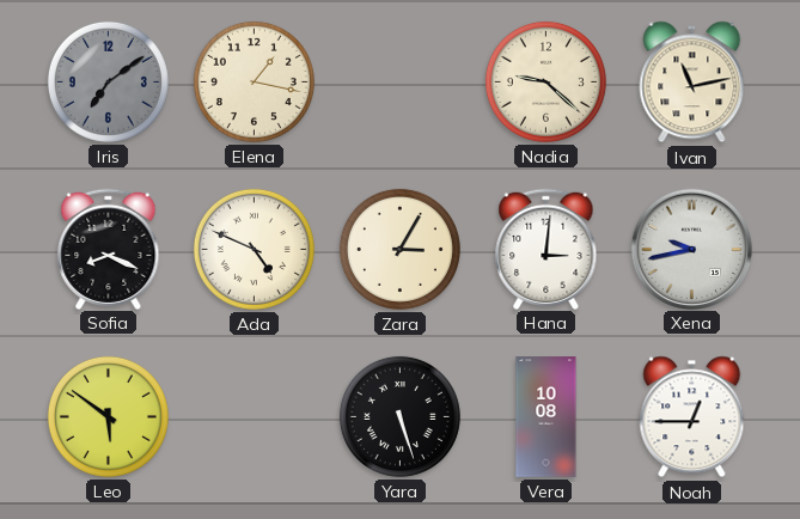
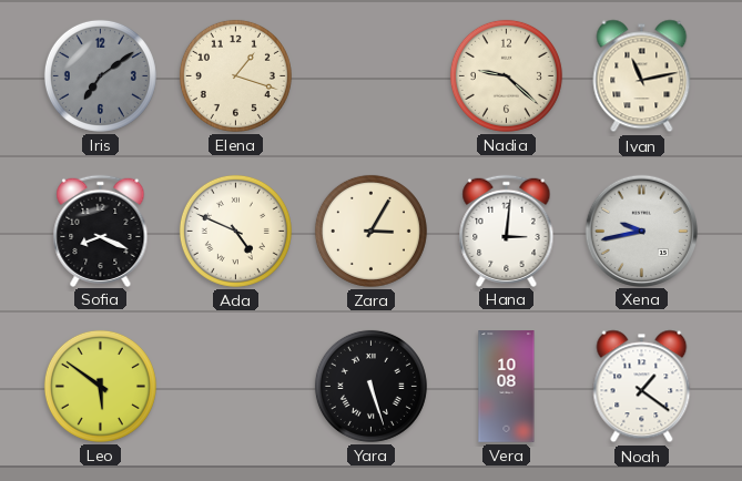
Elena: 1:17 -> 1:18 (235, 75)
Noah: 12:45 -> 1:21 (642, 387)
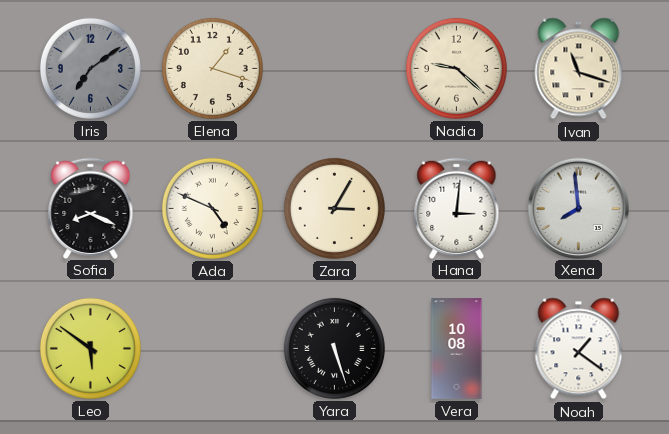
Ivan: 11:13 -> 11:18 (579, 69)
Xena: 9:43 -> 7:59 (578, 208)
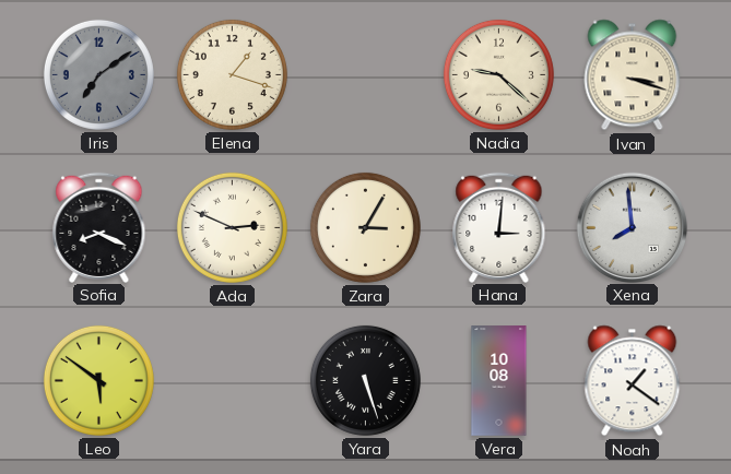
Ivan: 11:18 -> 3:18 (633, 75)
Ada: 4:49 -> 2:49 (232, 227)
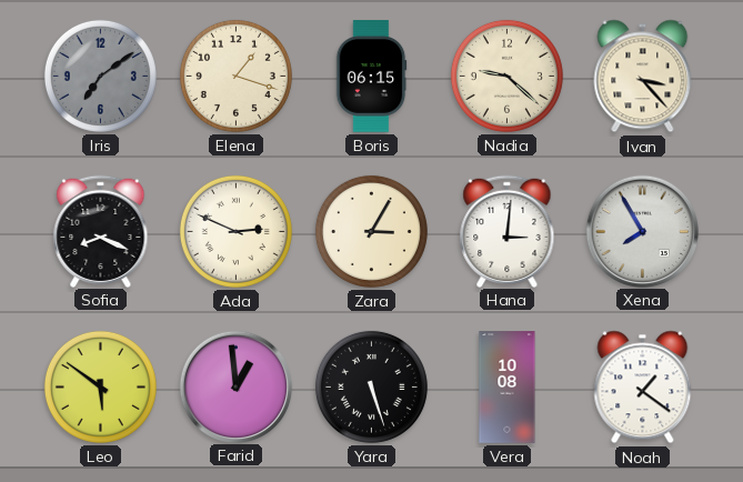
Boris: none -> 06:15 (371, 77)
Ivan: 3:18 -> 3:23 (643, 77)
Xena: 7:59 -> 7:55 (642, 231)
Farid: none -> 12:59 (235, 386)
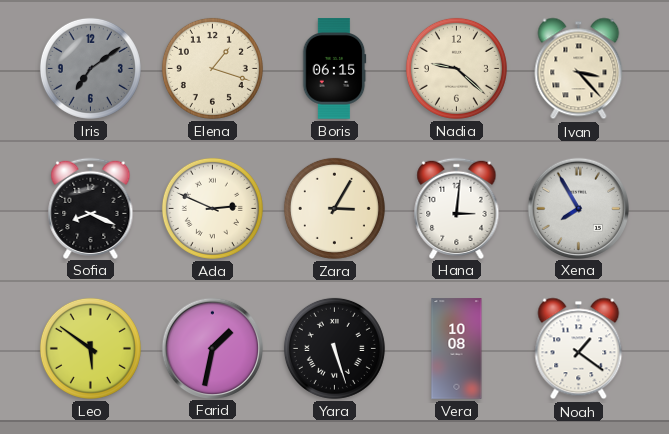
Farid: 12:59 -> 1:32 (212, 348)
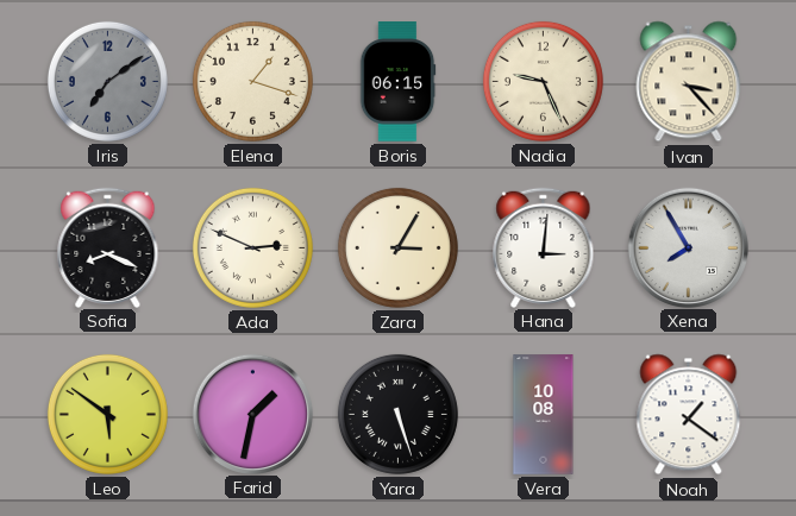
Nadia: 9:22 -> 9:26 (543, 81)
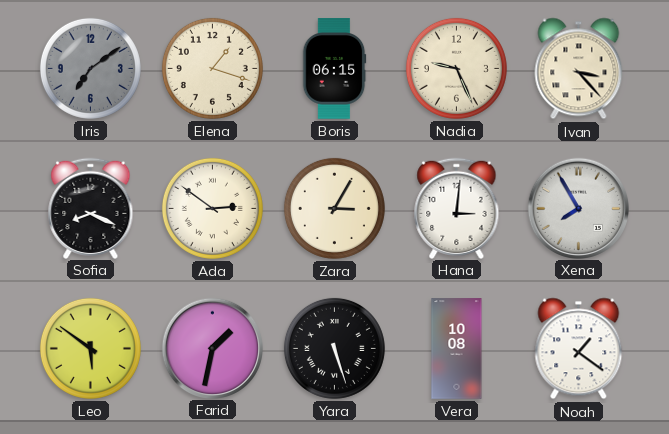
Ada: 2:49 -> 2:51 (212, 208)
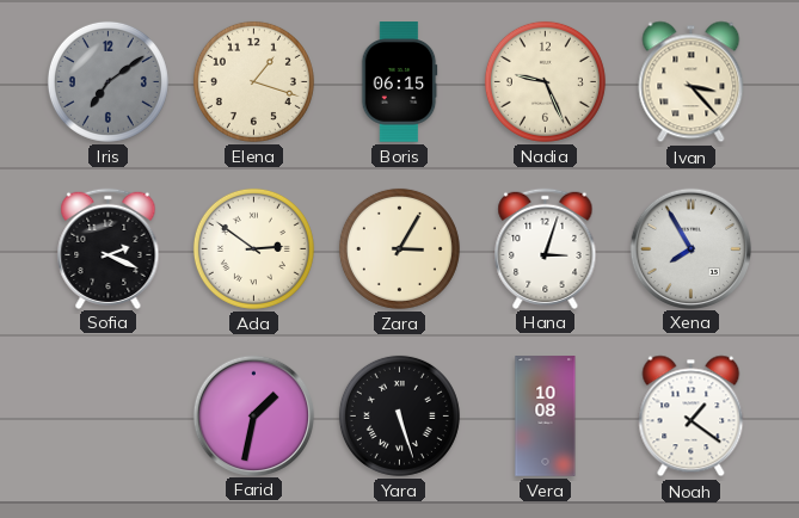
Sofia: 8:19 -> 2:19 (109, 248)
Hana: 3:01 -> 3:03 (546, 248)
Leo: 5:51 -> none (90, 348)
